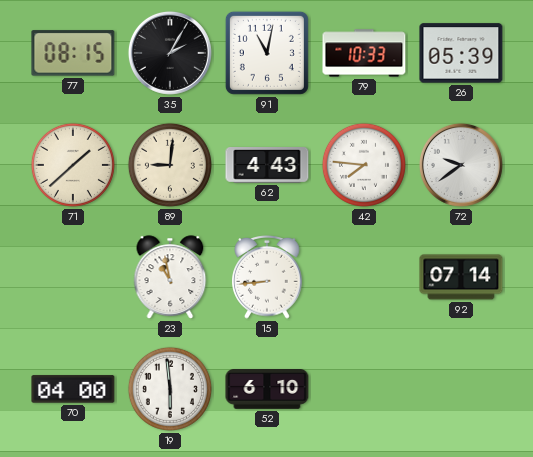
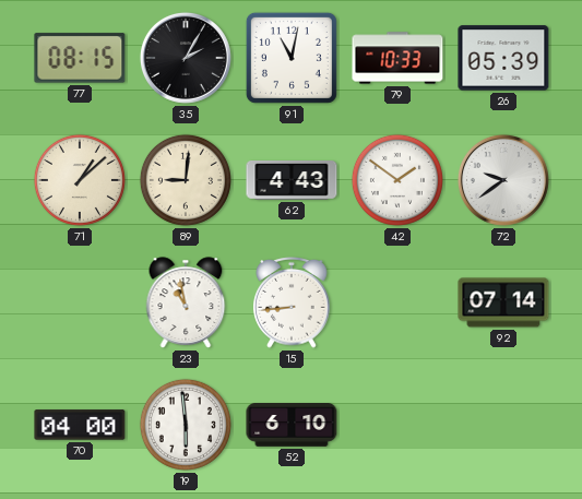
71: 1:38 -> 1:08 (80, 180)
42: 7:46 -> 1:51 (397, 180)
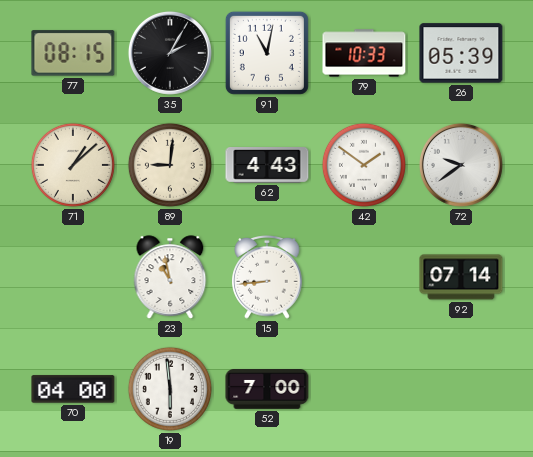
52: 6:10 -> 7:00 (267, 390)
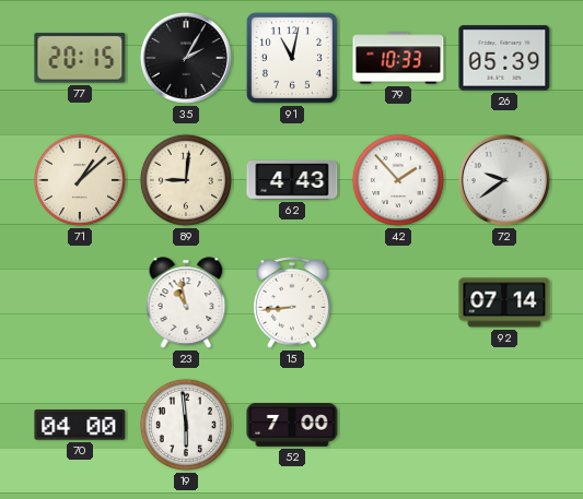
77: 08:15 -> 20:15 (80, 58)
42: 1:51 -> 1:53 (398, 180)
